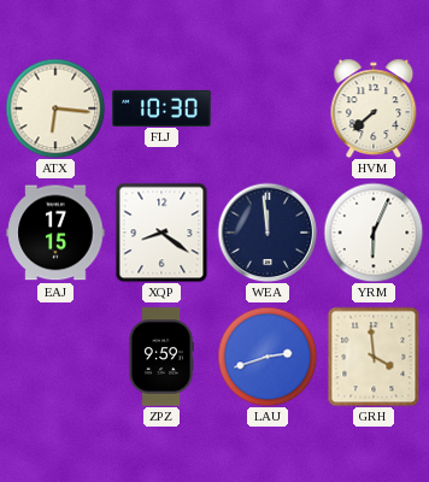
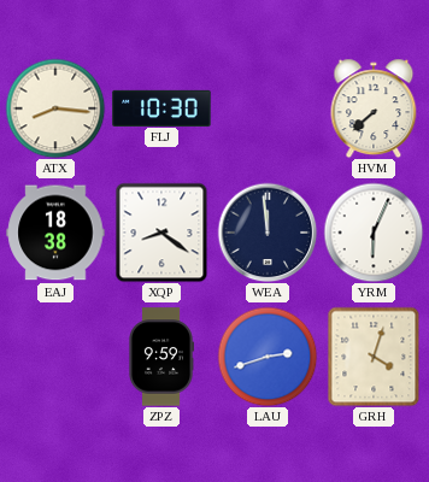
ATX: 6:16 -> 8:16 (55, 108)
EAJ: 17:15 -> 18:38 (55, 233)
GRH: 3:59 -> 4:03 (374, 357)
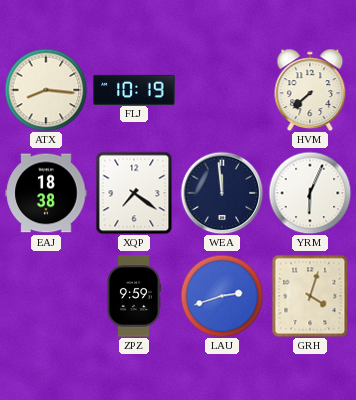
FLJ: 10:30 -> 10:19 (134, 89)
XQP: 8:21 -> 7:21 (134, 193)
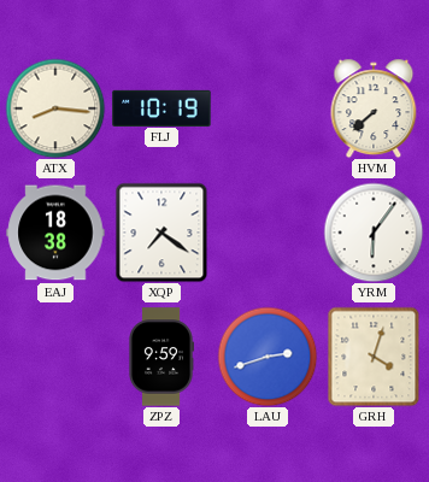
WEA: 11:59 -> none (222, 193)
YRM: 6:04 -> 6:06 (374, 233)
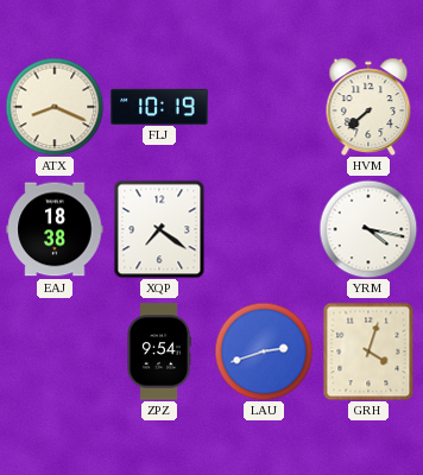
ATX: 8:16 -> 8:19 (55, 107)
YRM: 6:06 -> 4:17 (368, 229)
ZPZ: 9:59 -> 9:54 (158, 351)
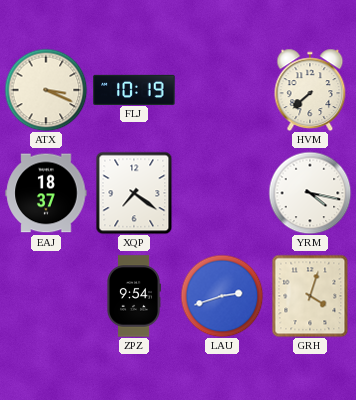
ATX: 8:19 -> 3:19 (46, 90)
EAJ: 18:38 -> 18:37 (46, 193)
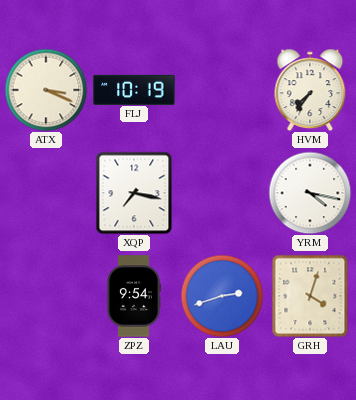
HVM: 7:38 -> 7:36 (310, 90)
EAJ: 18:37 -> none (46, 193)
XQP: 7:21 -> 7:17 (134, 193)
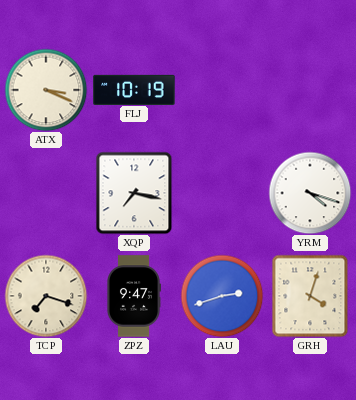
HVM: 7:36 -> none (310, 90)
YRM: 4:17 -> 4:18 (310, 193)
TCP: none -> 7:18 (46, 296)
ZPZ: 9:54 -> 9:47 (133, 296)
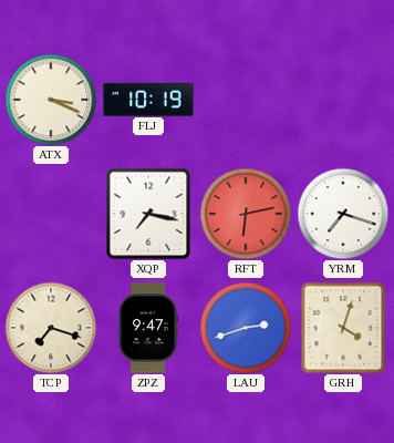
RFT: none -> 6:13 (246, 214)
YRM: 4:18 -> 7:18 (343, 214)
